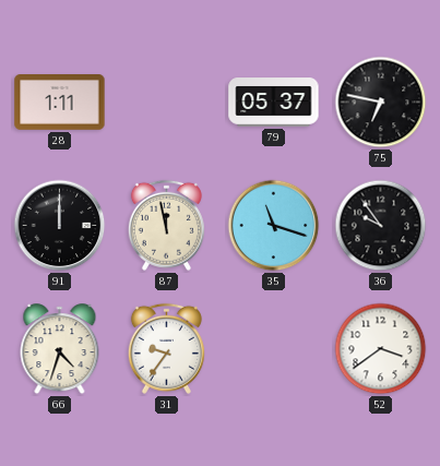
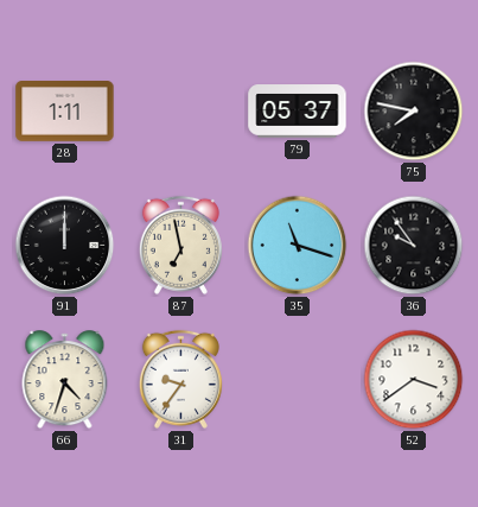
75: 6:47 -> 7:47 (414, 112)
87: 11:58 -> 6:58 (180, 245)
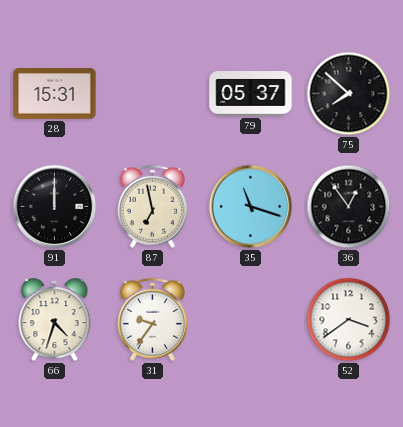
28: 1:11 -> 15:31 (55, 94)
75: 7:47 -> 7:52 (349, 94)
36: 9:54 -> 12:54 (349, 207)
